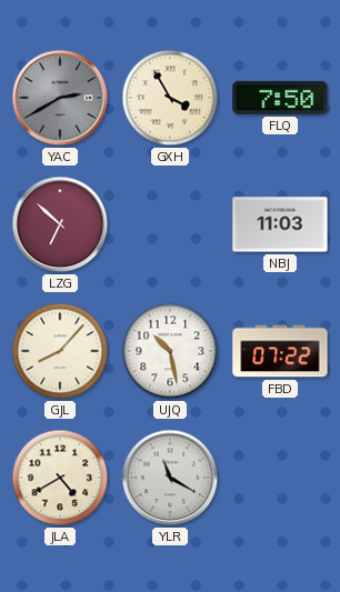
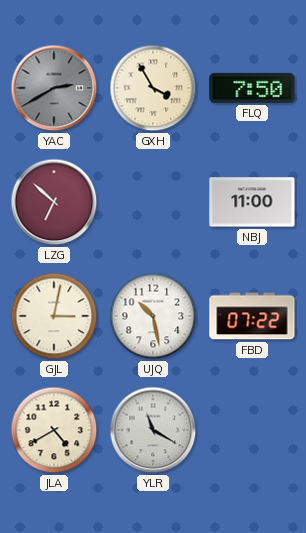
NBJ: 11:03 -> 11:00 (252, 202)
GJL: 8:07 -> 3:02 (54, 316)
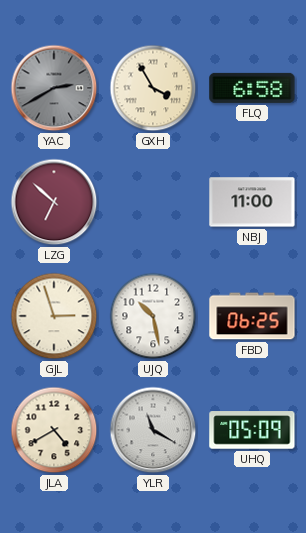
FLQ: 7:50 -> 6:58 (252, 88)
GJL: 3:02 -> 2:57 (54, 316)
FBD: 07:22 -> 06:25 (252, 316)
UHQ: none -> 05:09 (252, 430)
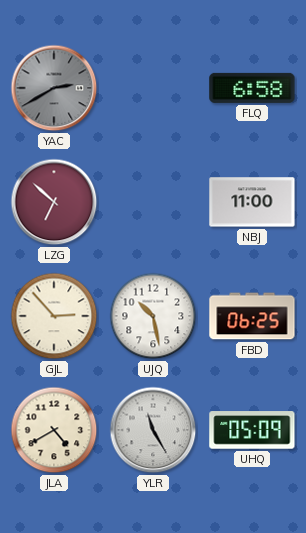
GXH: 3:55 -> none (153, 88)
GJL: 2:57 -> 2:53 (54, 316)
YLR: 11:20 -> 11:25 (153, 430)
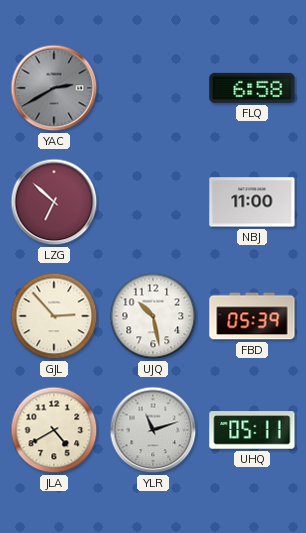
FBD: 06:25 -> 05:39 (252, 316)
YLR: 11:25 -> 11:12 (153, 430)
UHQ: 05:09 -> 05:11 (252, 430)
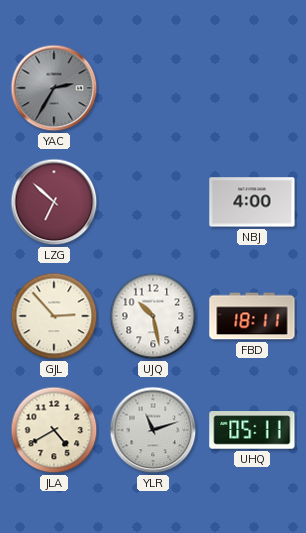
YAC: 2:40 -> 2:35 (54, 88)
FLQ: 6:58 -> none (252, 88)
NBJ: 11:00 -> 4:00 (252, 202)
FBD: 05:39 -> 18:11 (252, 316)
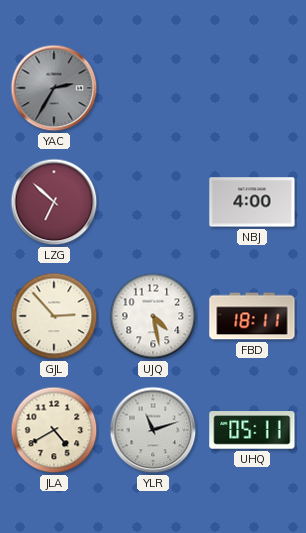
UJQ: 10:28 -> 4:28 (153, 316)
